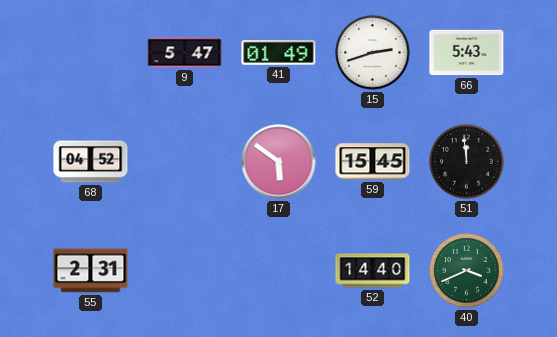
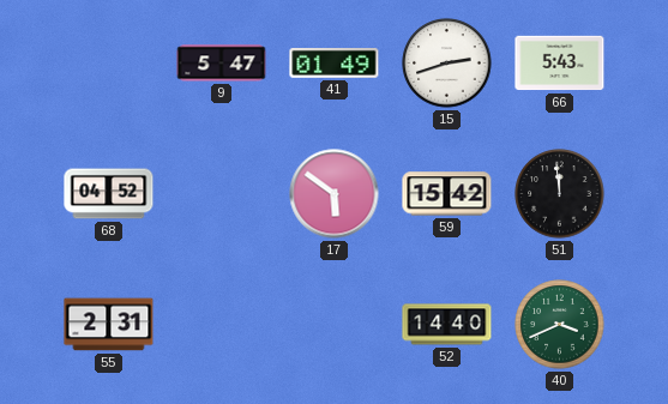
59: 15:45 -> 15:42 (447, 194)
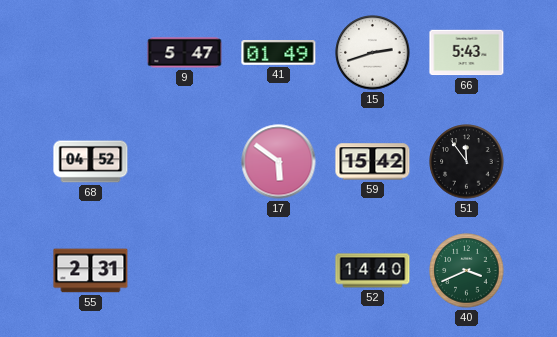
51: 11:59 -> 11:54 (467, 162)
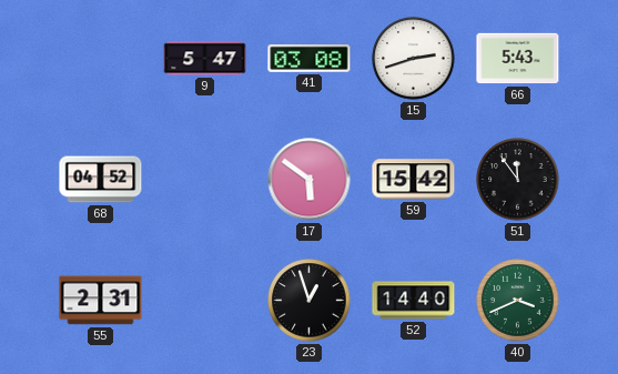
41: 01:49 -> 03:08 (310, 59)
23: none -> 12:57 (310, 301)
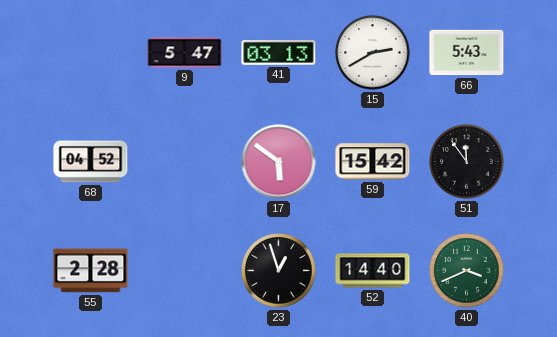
41: 03:08 -> 03:13 (279, 53)
15: 2:42 -> 2:40 (373, 53)
55: 2:31 -> 2:28 (91, 271)
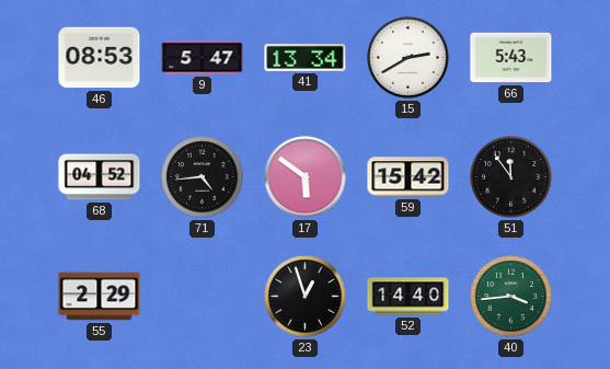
46: none -> 08:53 (100, 58)
41: 03:13 -> 13:34 (306, 58)
71: none -> 4:44 (203, 177)
55: 2:28 -> 2:29 (100, 297)
40: 3:41 -> 3:44 (511, 297)
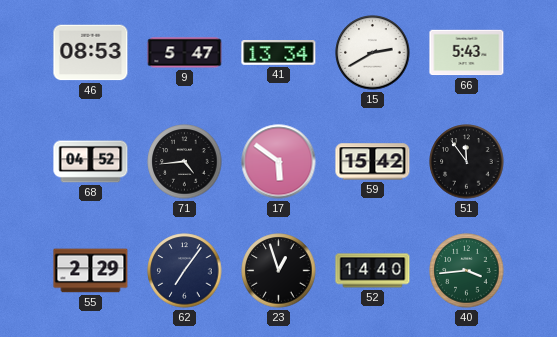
62: none -> 7:06 (185, 271)
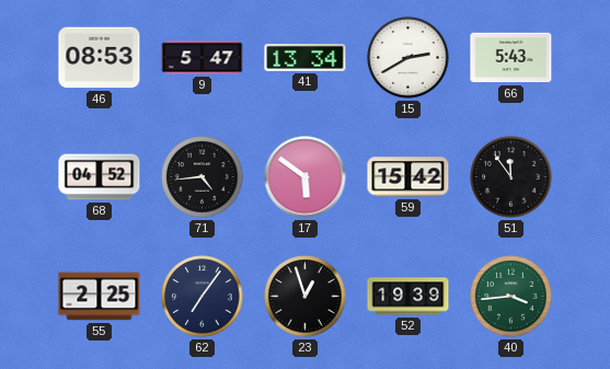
55: 2:29 -> 2:25 (100, 297)
52: 14:40 -> 19:39 (408, 297)
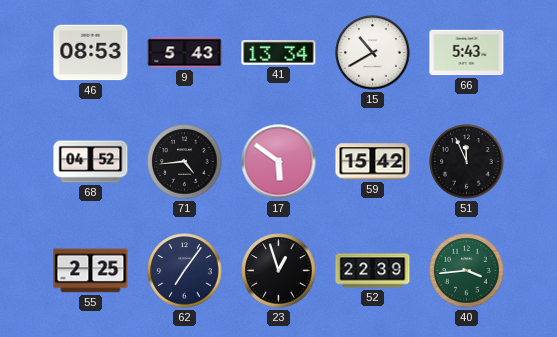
9: 5:47 -> 5:43 (185, 53)
15: 2:40 -> 10:40 (373, 53)
51: 11:54 -> 11:56 (467, 162)
52: 19:39 -> 22:39 (373, 271)
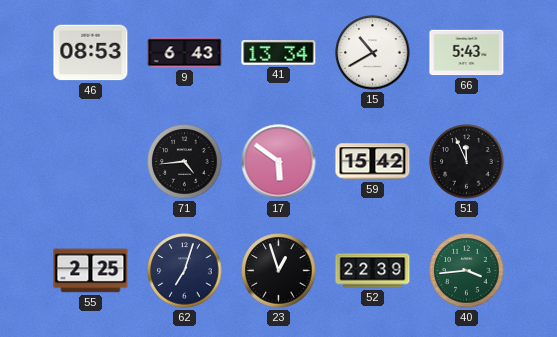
9: 5:43 -> 6:43 (185, 53)
68: 04:52 -> none (91, 162)
62: 7:06 -> 7:03 (185, 271)
